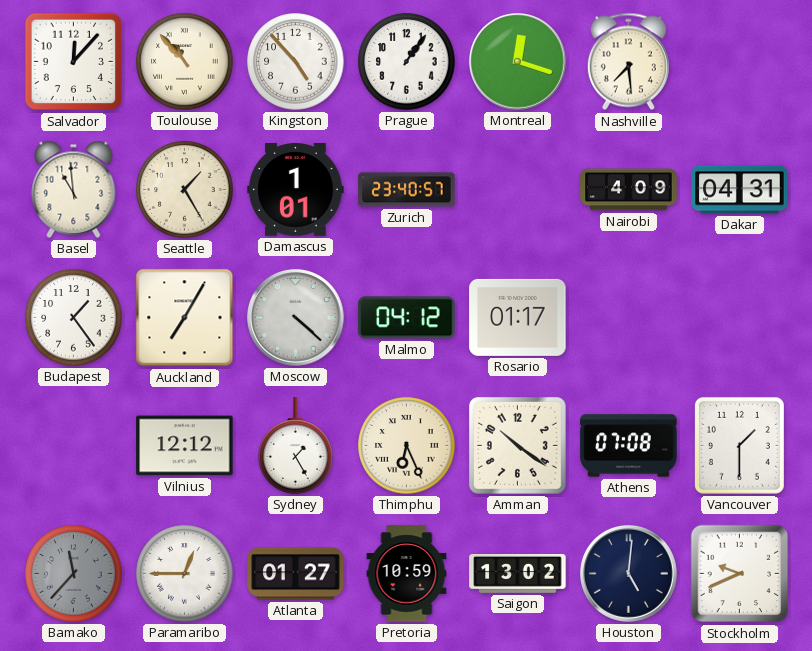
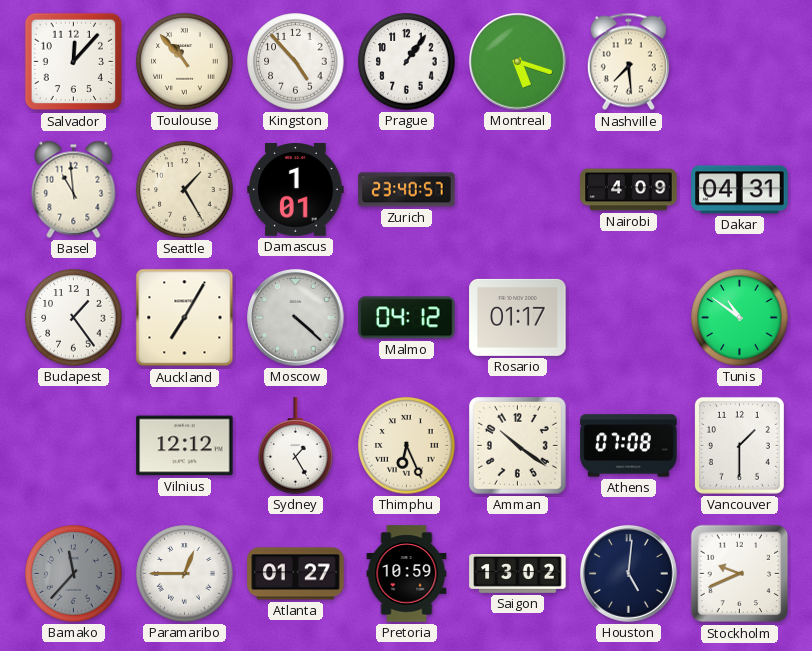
Montreal: 12:18 -> 5:18 (518, 62)
Tunis: none -> 10:51 (740, 318)
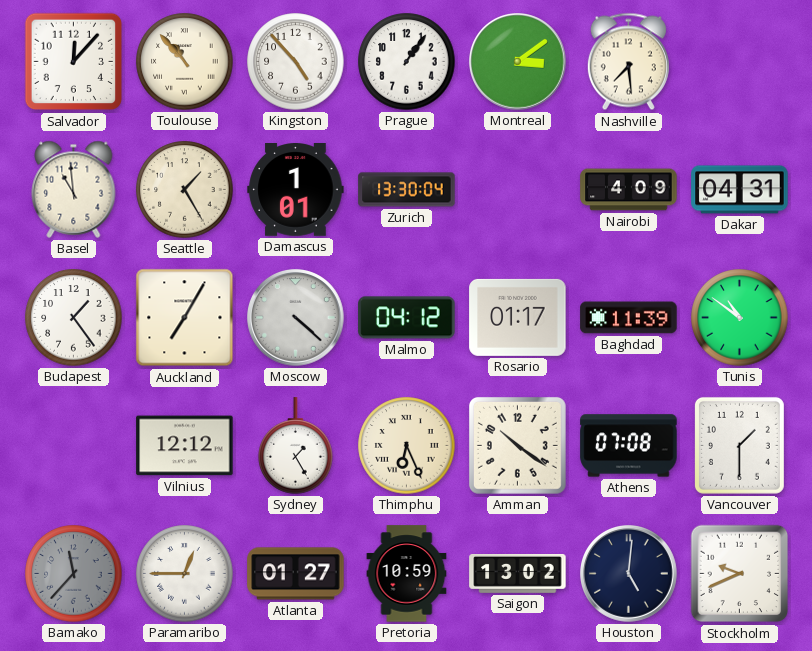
Montreal: 5:18 -> 3:09 (518, 62)
Zurich: 23:40 -> 13:30 (407, 190)
Baghdad: none -> 11:39 (629, 318)
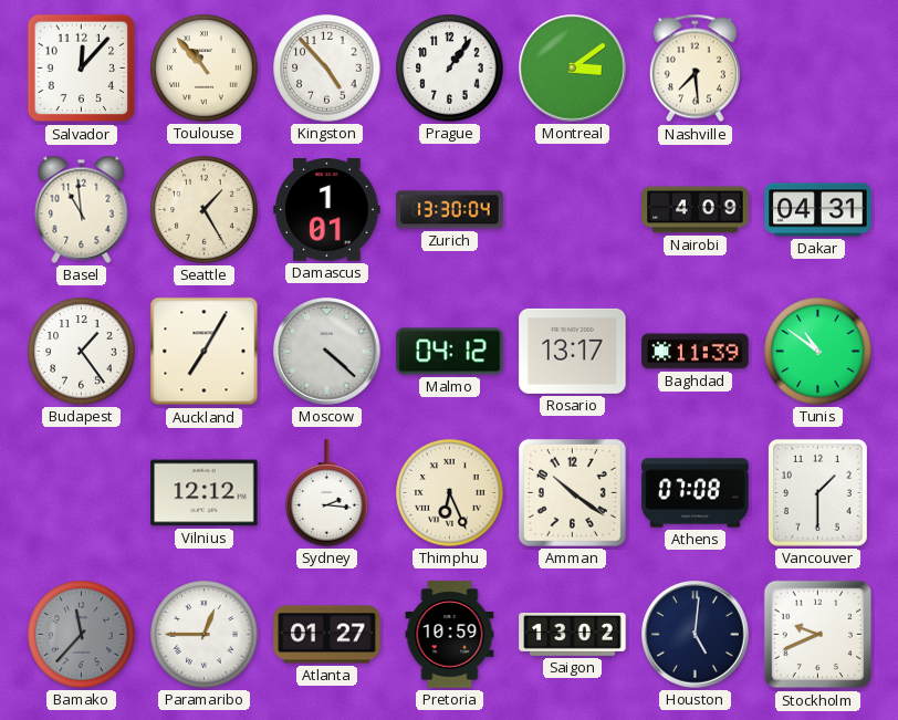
Rosario: 01:17 -> 13:17 (573, 351)
Sydney: 1:25 -> 2:16 (327, 493)
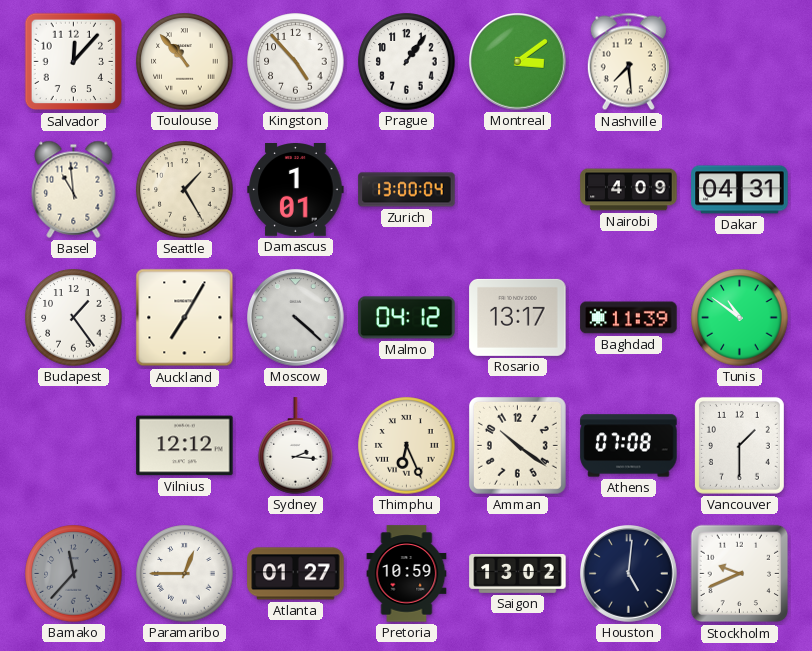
Zurich: 13:30 -> 13:00 (407, 190)
